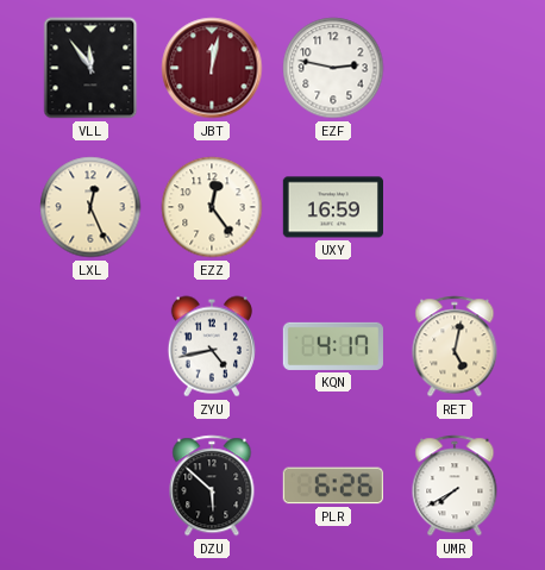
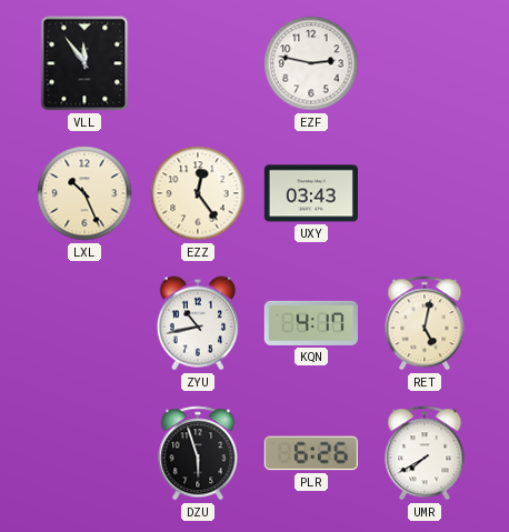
JBT: 12:02 -> none (212, 68)
LXL: 12:26 -> 10:26 (84, 193)
UXY: 16:59 -> 03:43 (310, 193)
ZYU: 4:43 -> 10:43 (198, 323)
DZU: 5:52 -> 5:57 (198, 453)
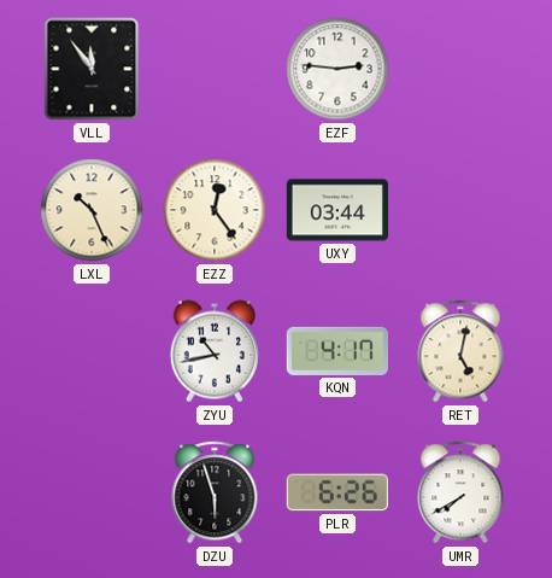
EZF: 2:47 -> 2:46 (337, 69)
UXY: 03:43 -> 03:44 (336, 210)
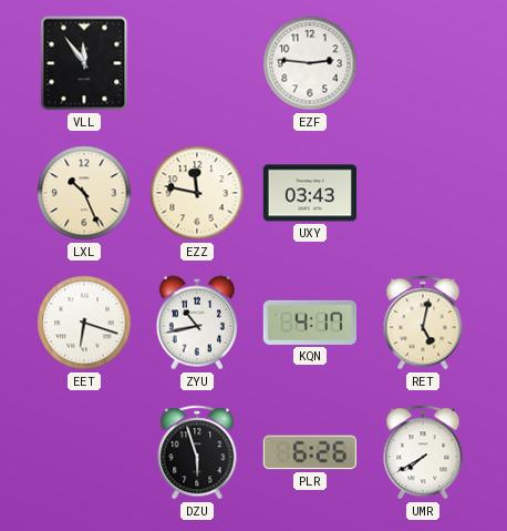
EZZ: 12:24 -> 11:47 (197, 193)
UXY: 03:44 -> 03:43 (309, 193)
EET: none -> 6:18 (84, 323)
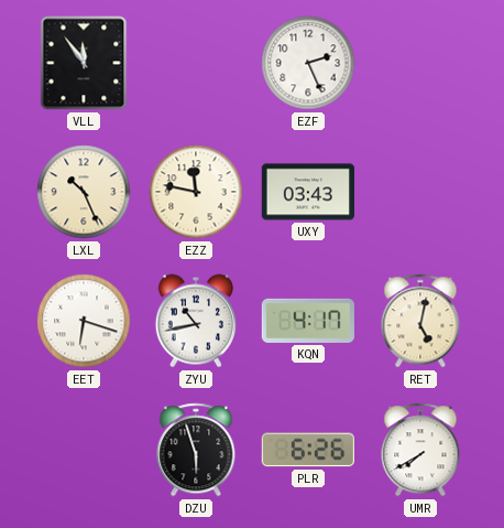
EZF: 2:46 -> 2:26 (308, 63)
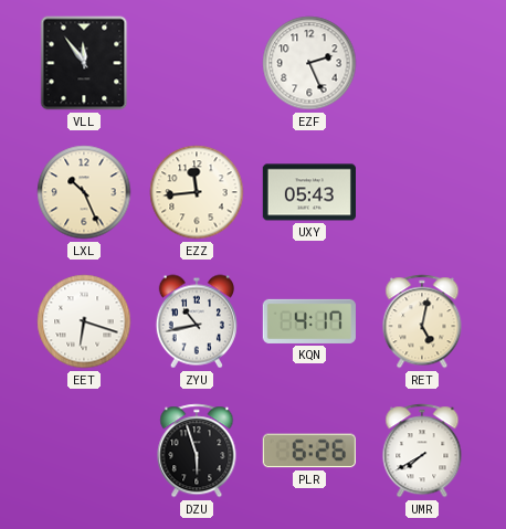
EZZ: 11:47 -> 11:44 (197, 192)
UXY: 03:43 -> 05:43 (308, 192)
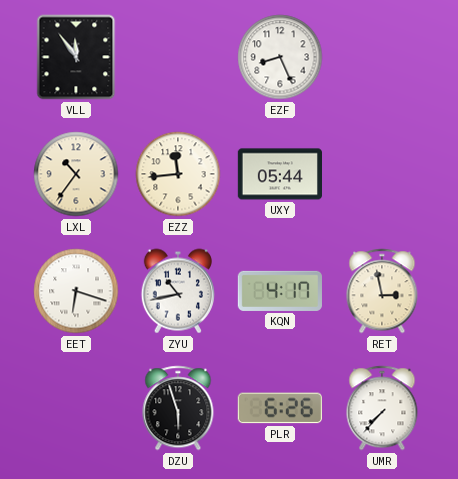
EZF: 2:26 -> 8:26 (280, 57)
LXL: 10:26 -> 10:36 (76, 174)
UXY: 05:43 -> 05:44 (279, 174)
RET: 5:02 -> 2:58 (382, 291)
UMR: 7:40 -> 7:37 (382, 408)
